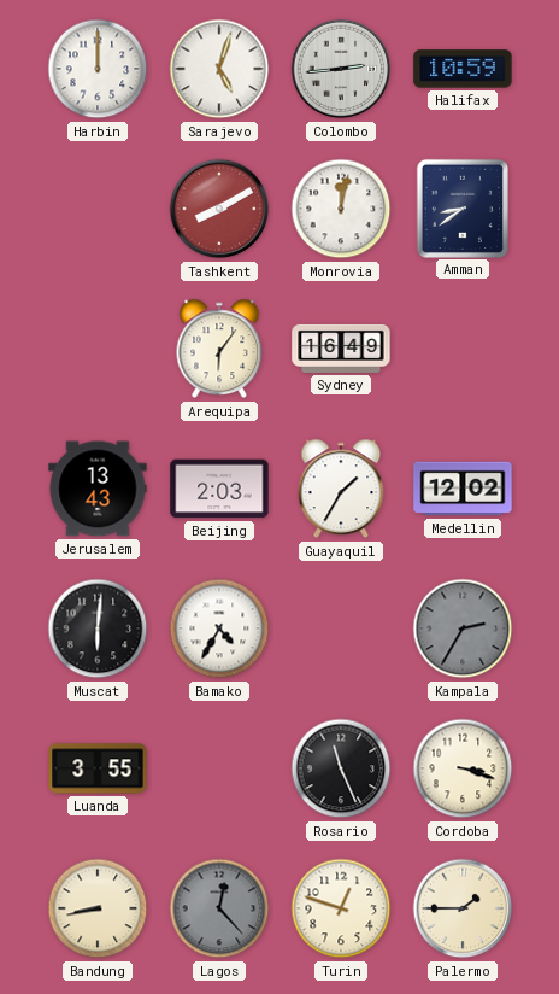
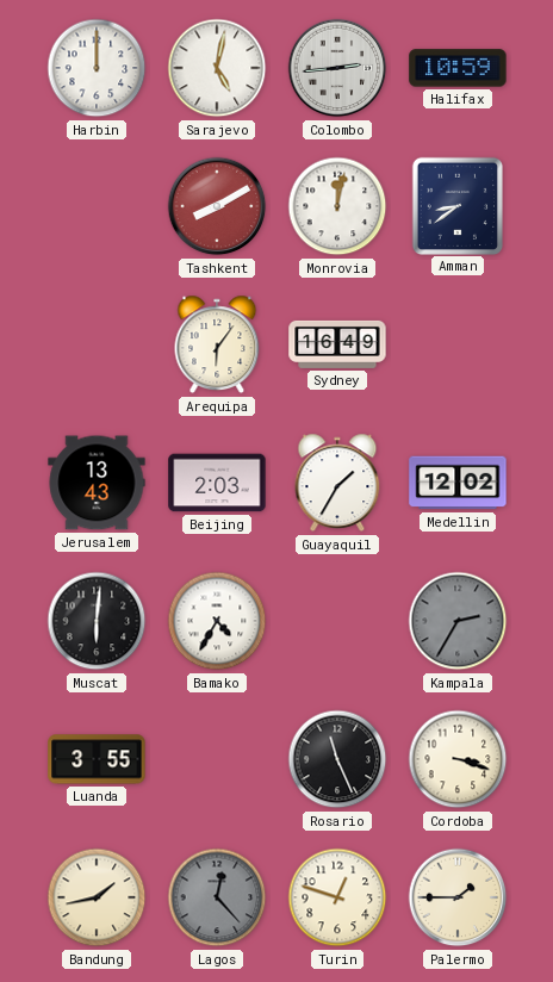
Sarajevo: 5:03 -> 5:02 (217, 68)
Bandung: 8:43 -> 1:43 (97, 897)
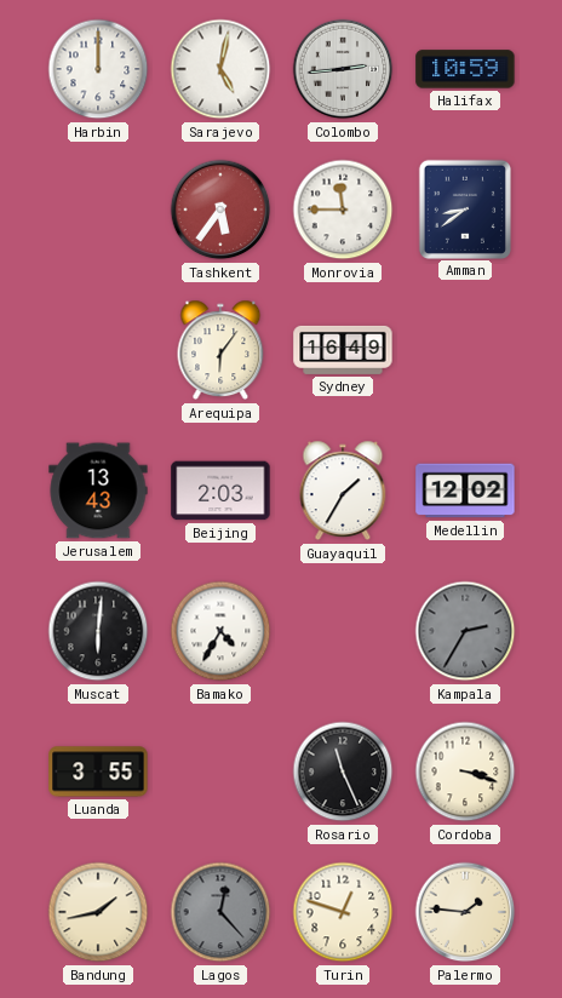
Tashkent: 8:10 -> 5:36 (220, 210)
Monrovia: 12:02 -> 11:45 (343, 210)
Palermo: 1:45 -> 1:46 (465, 912)
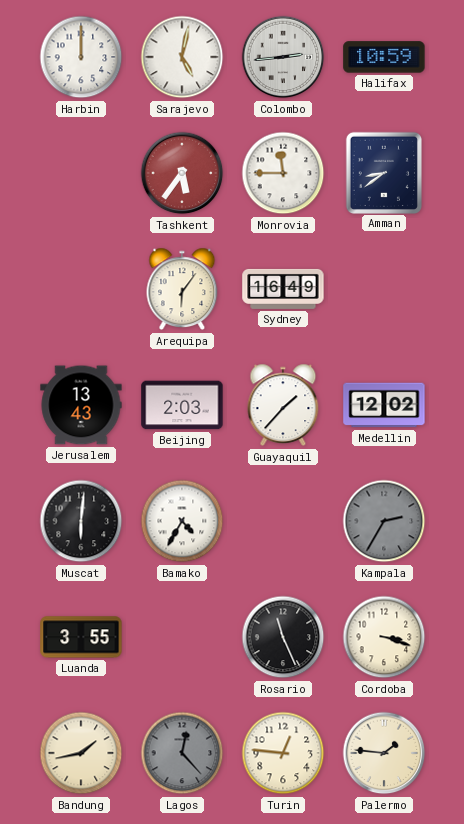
Guayaquil: 1:35 -> 1:37 (283, 405)
Turin: 12:48 -> 12:46 (283, 753)
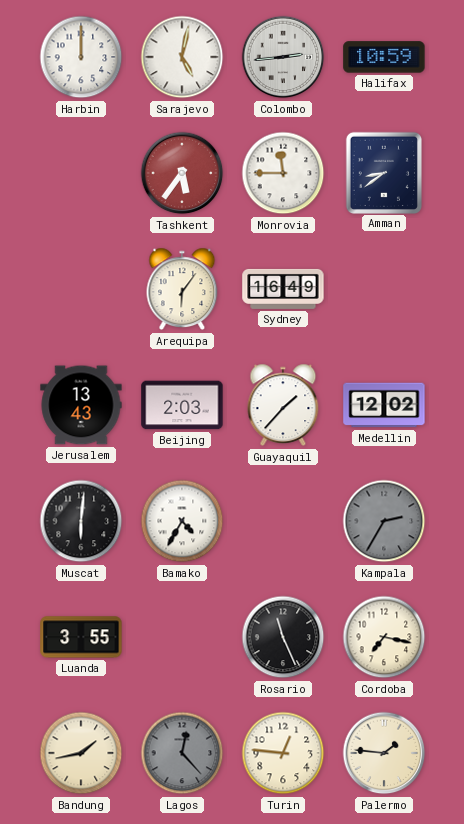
Cordoba: 3:18 -> 7:17 (384, 637)
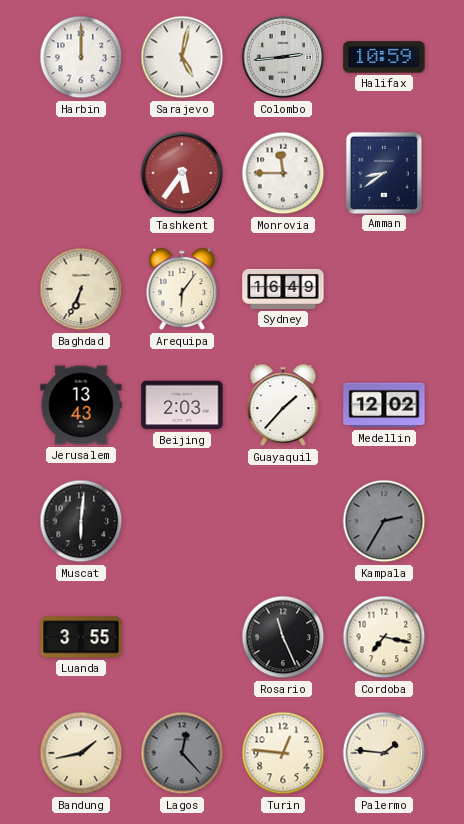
Baghdad: none -> 6:34 (81, 289)
Bamako: 4:35 -> none (182, 521)
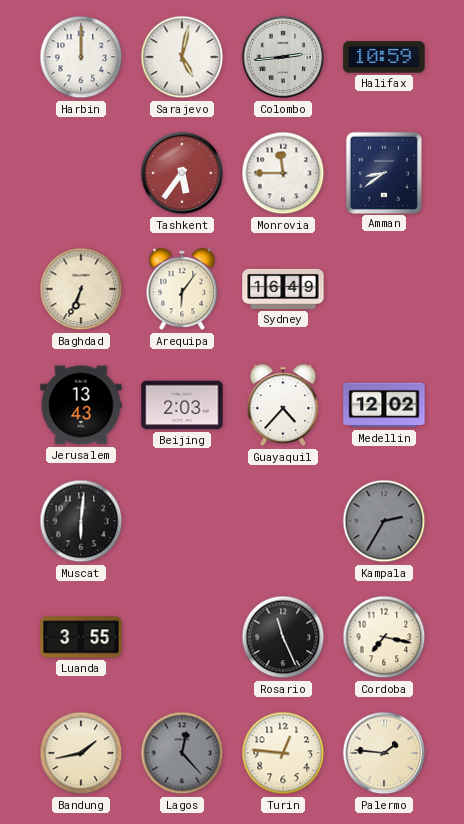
Guayaquil: 1:37 -> 4:37 (283, 405)
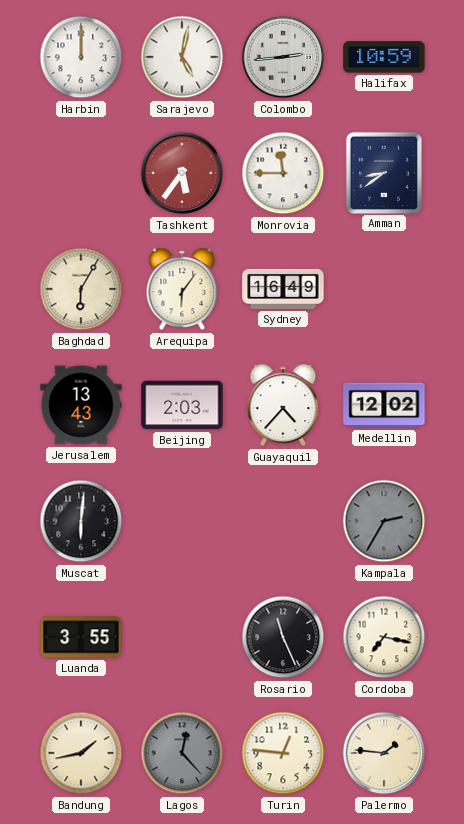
Baghdad: 6:34 -> 6:05 (81, 289)
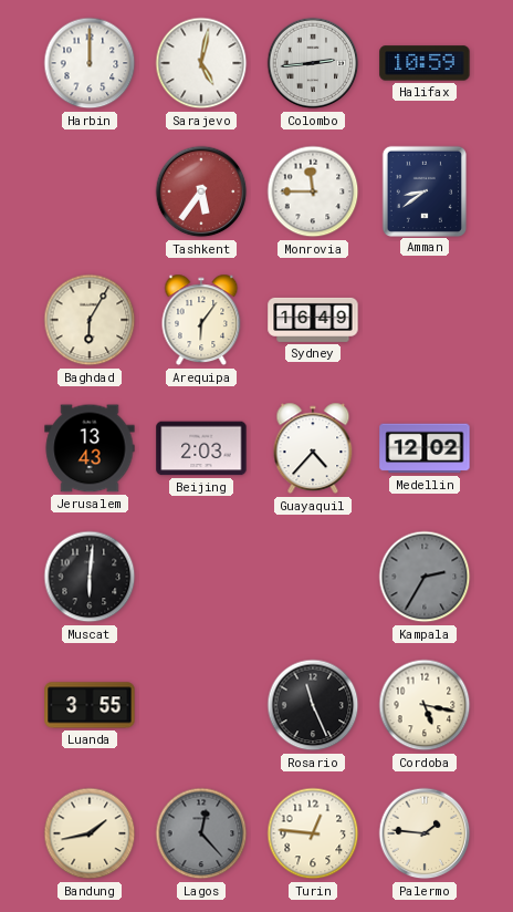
Cordoba: 7:17 -> 5:17 (425, 705)
